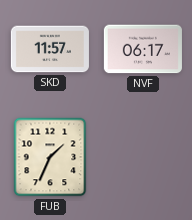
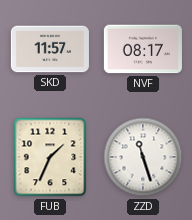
NVF: 06:17 -> 08:17 (143, 49)
ZZD: none -> 11:27 (143, 157)
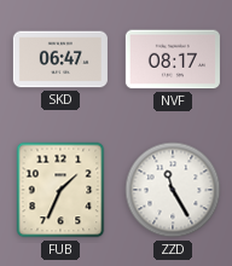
SKD: 11:57 -> 06:47 (60, 59)
ZZD: 11:27 -> 11:25 (173, 190)
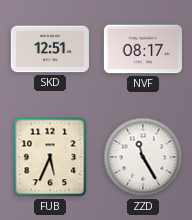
SKD: 06:47 -> 12:51 (50, 49)
FUB: 1:34 -> 5:34 (50, 157)
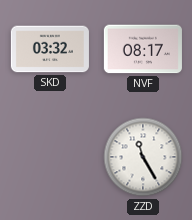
SKD: 12:51 -> 03:32 (50, 49)
FUB: 5:34 -> none (50, 157)
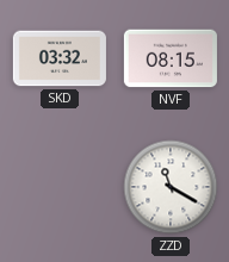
NVF: 08:17 -> 08:15 (171, 58)
ZZD: 11:25 -> 11:20 (171, 187)
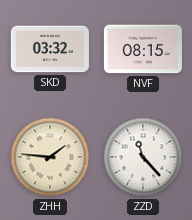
ZHH: none -> 1:46 (50, 157)
ZZD: 11:20 -> 11:23 (143, 157)
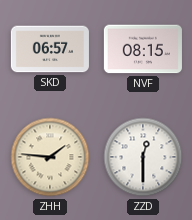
SKD: 03:32 -> 06:57 (50, 49)
ZZD: 11:23 -> 12:30 (143, 157)
